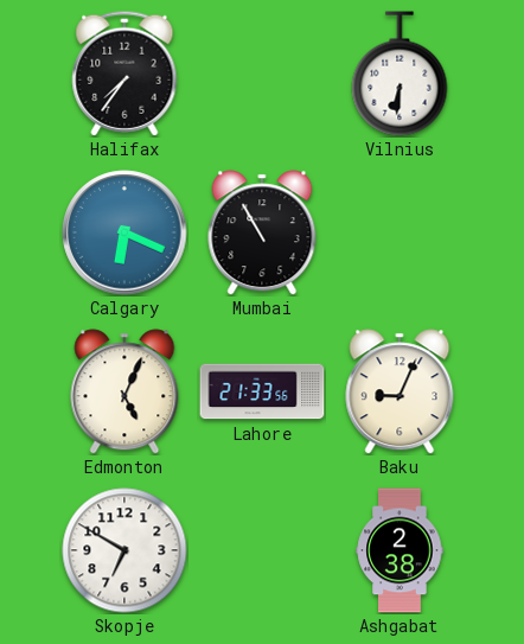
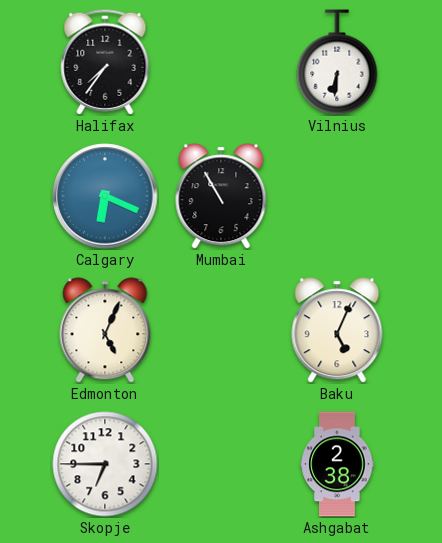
Lahore: 21:33 -> none (262, 391)
Baku: 9:04 -> 5:04 (337, 330)
Skopje: 6:50 -> 6:45 (105, 464)
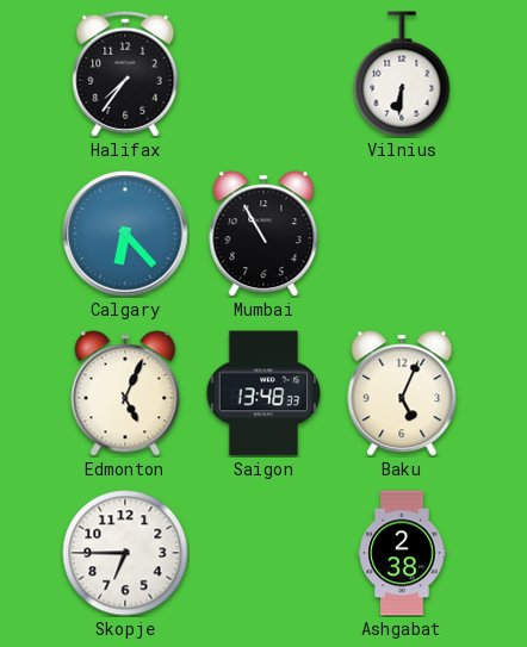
Calgary: 6:19 -> 6:23 (125, 234)
Saigon: none -> 13:48 (263, 393)
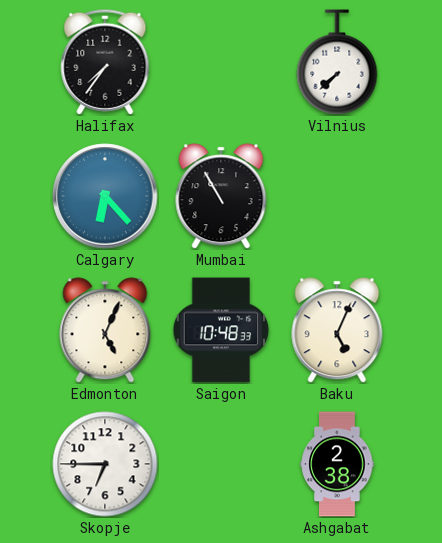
Vilnius: 6:31 -> 7:38 (337, 62)
Saigon: 13:48 -> 10:48 (221, 330)
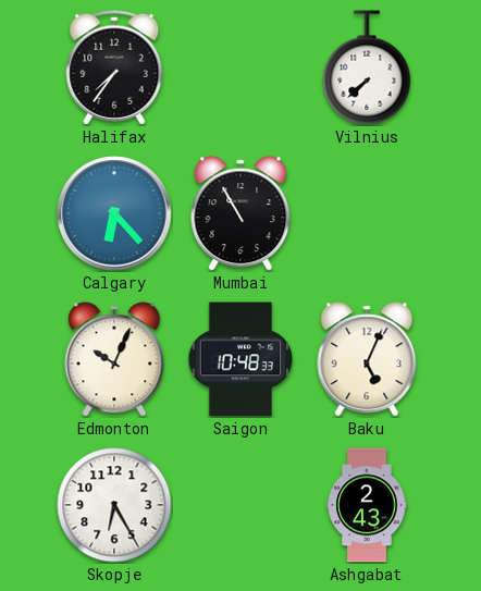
Edmonton: 5:04 -> 10:04 (114, 359)
Skopje: 6:45 -> 6:25 (114, 505)
Ashgabat: 2:38 -> 2:43 (367, 505)
